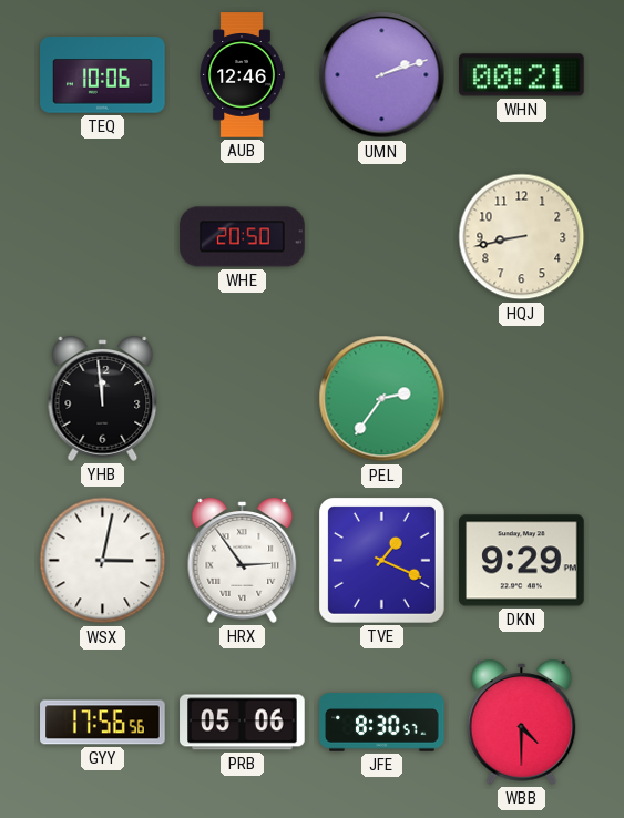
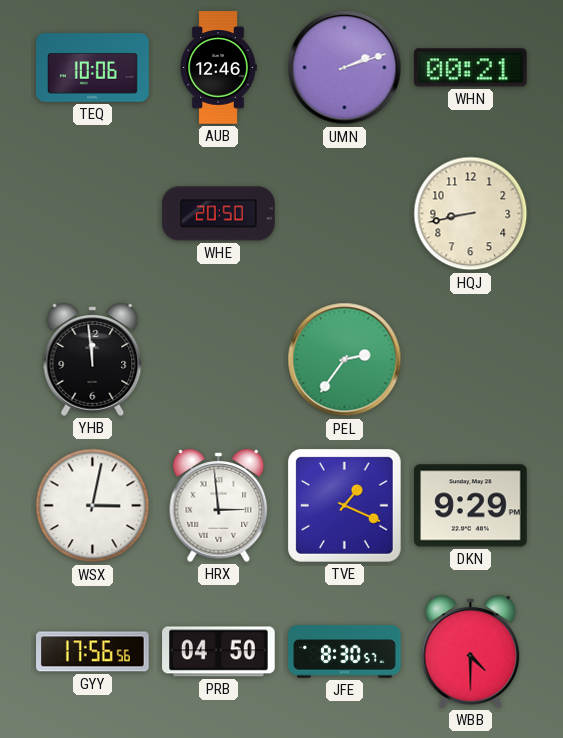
HRX: 2:54 -> 2:59 (219, 505)
PRB: 05:06 -> 04:50 (219, 652)
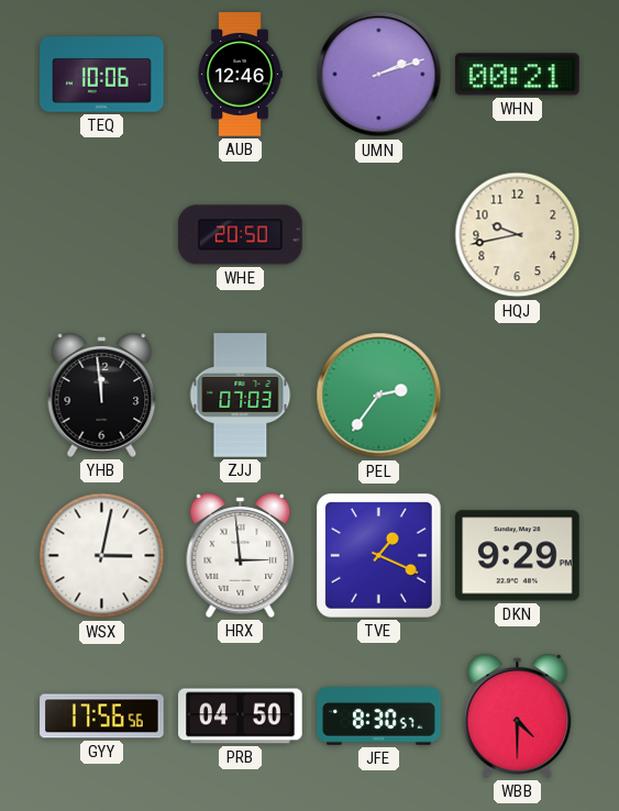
HQJ: 8:43 -> 9:43 (518, 235)
ZJJ: none -> 07:03 (241, 396)
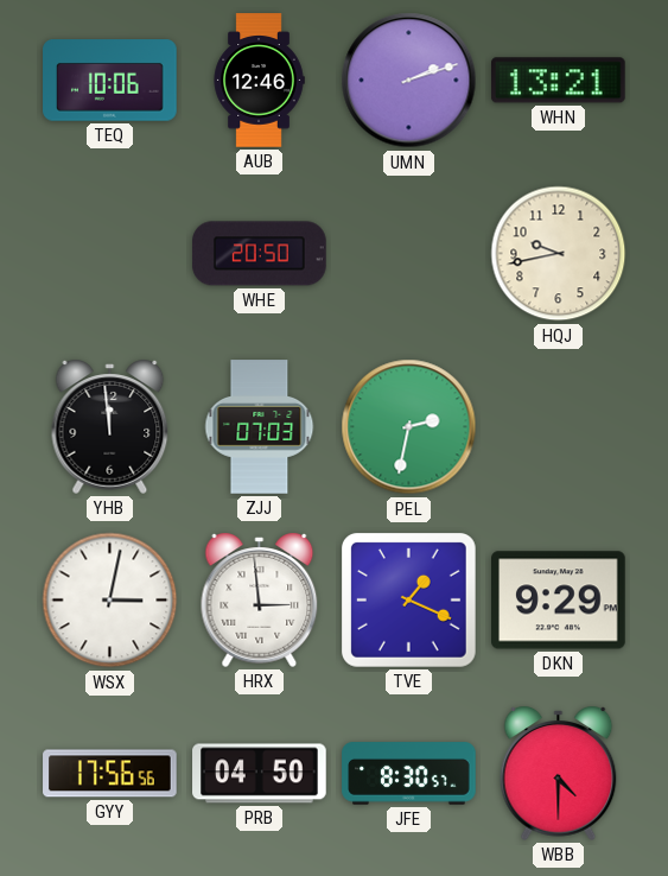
WHN: 00:21 -> 13:21 (559, 81)
PEL: 2:36 -> 2:32 (409, 427)
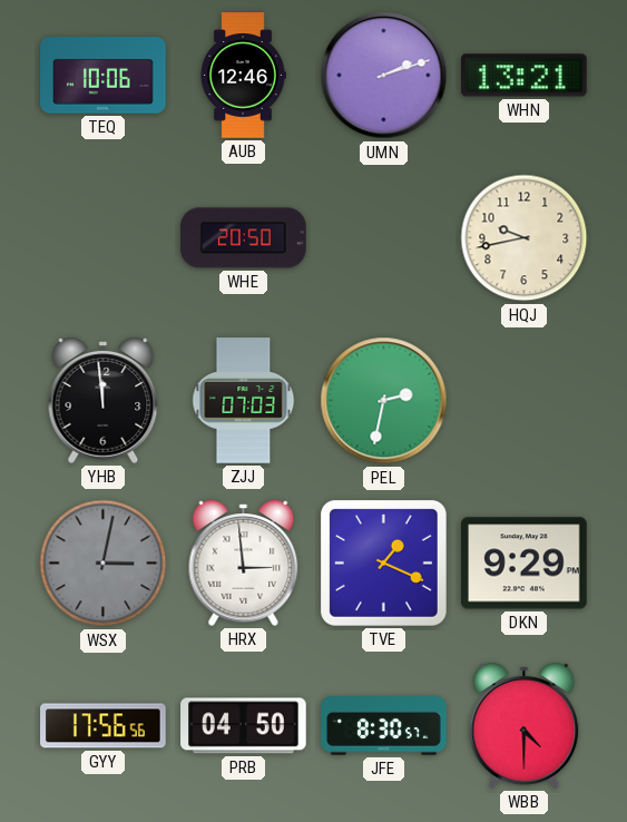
WSX dial: white -> grey (104, 564)
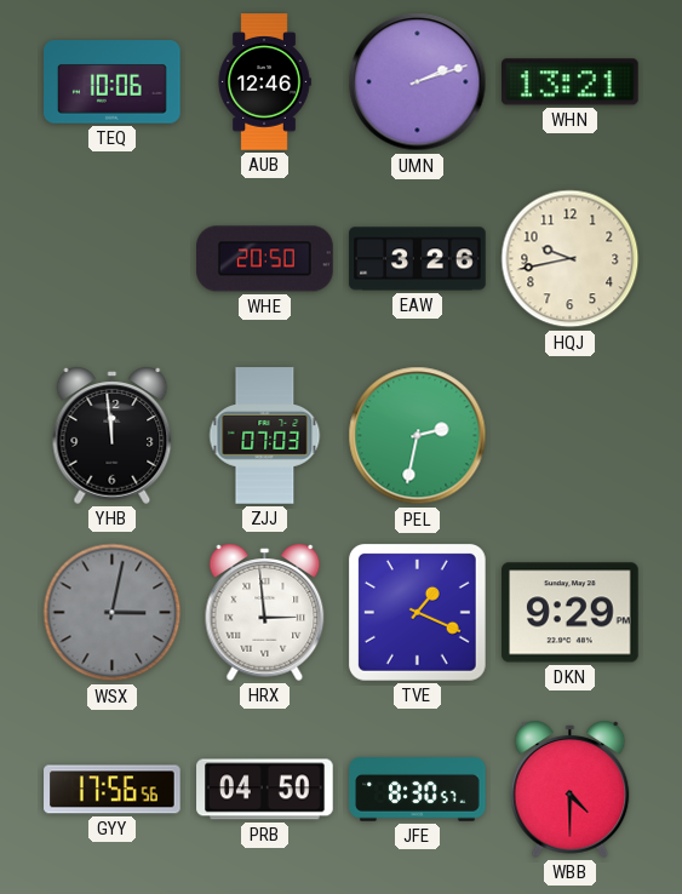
EAW: none -> 3:26 (418, 259)
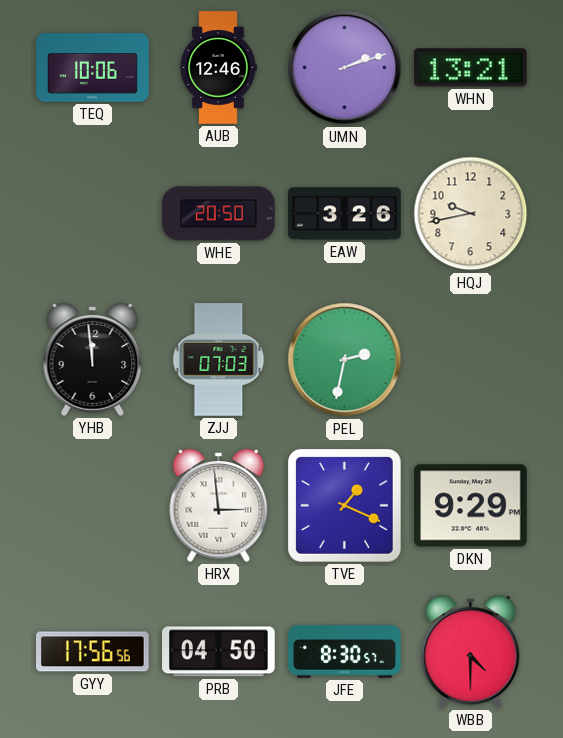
WSX: 3:02 -> none (113, 613)
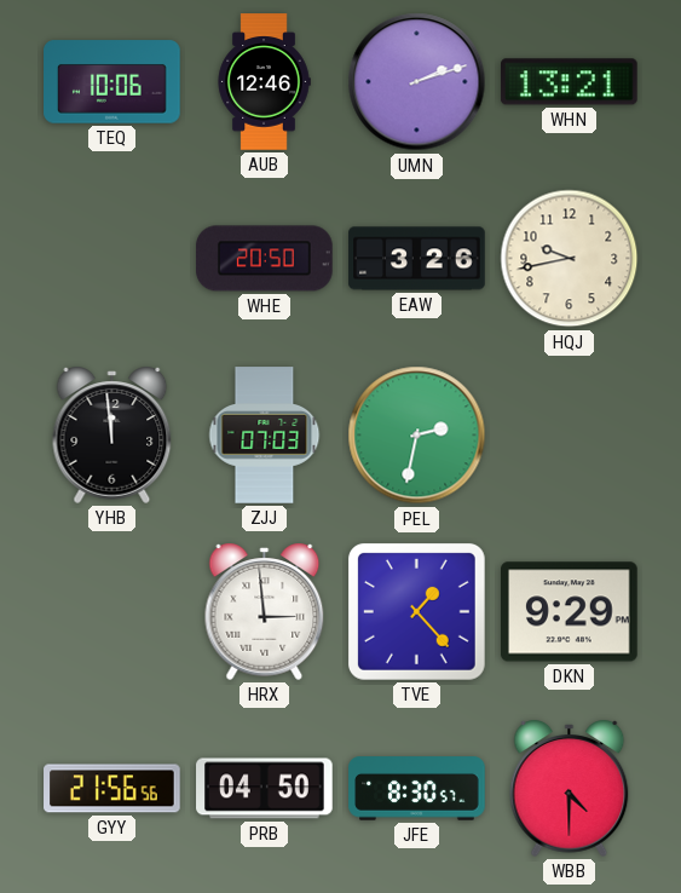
TVE: 1:19 -> 1:23 (416, 611)
GYY: 17:56 -> 21:56 (112, 789)
